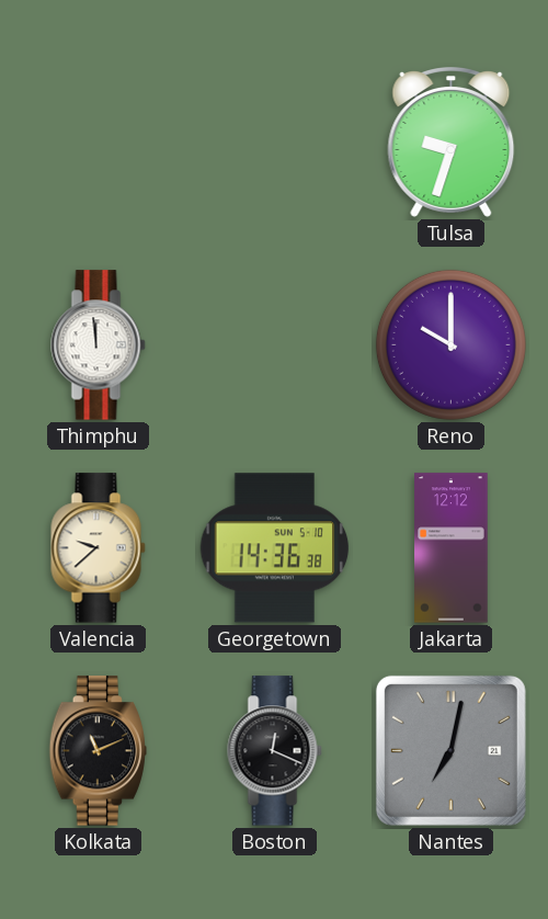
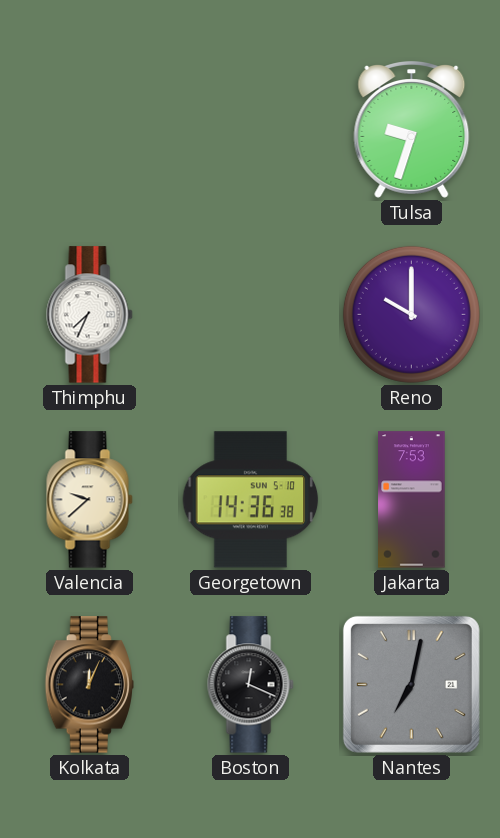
Thimphu: 11:59 -> 7:34 (90, 315)
Jakarta: 12:12 -> 7:53 (412, 500)
Kolkata: 11:11 -> 12:04 (89, 685)
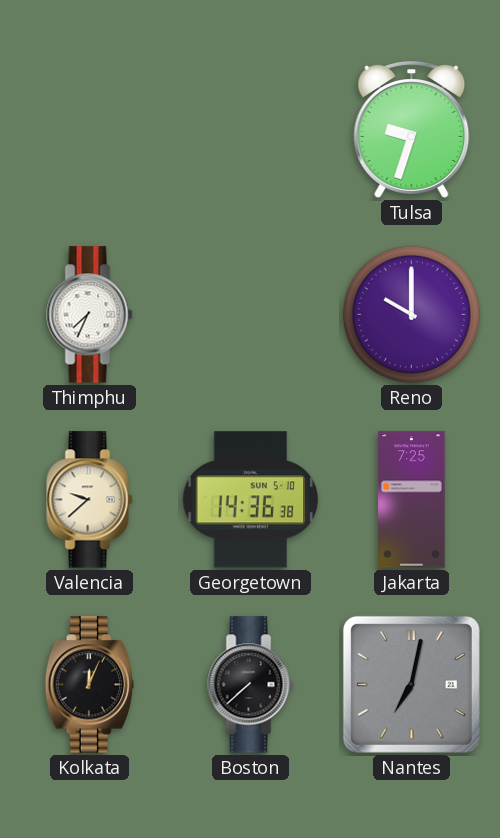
Jakarta: 7:53 -> 7:25 (412, 500)
Boston: 12:19 -> 7:38 (251, 685)
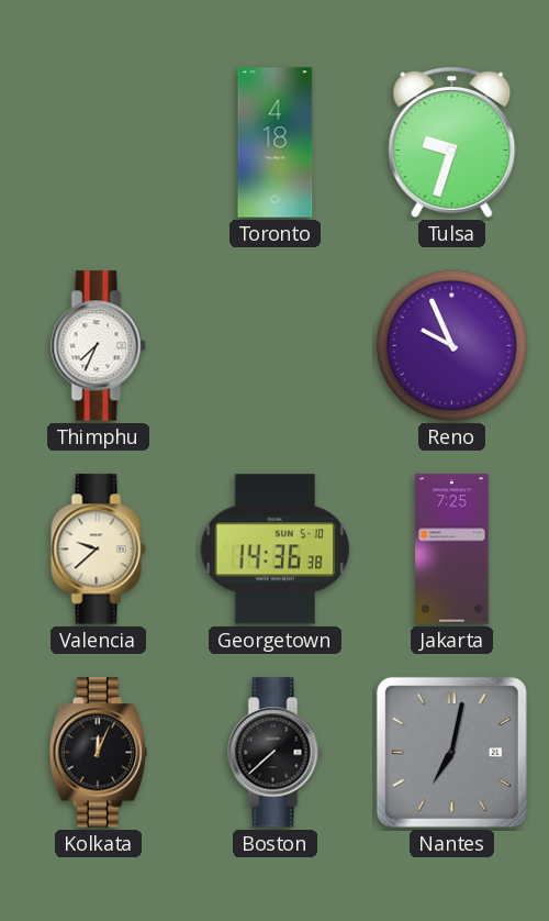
Toronto: none -> 4:18 (276, 143)
Reno: 10:00 -> 9:56 (451, 345)
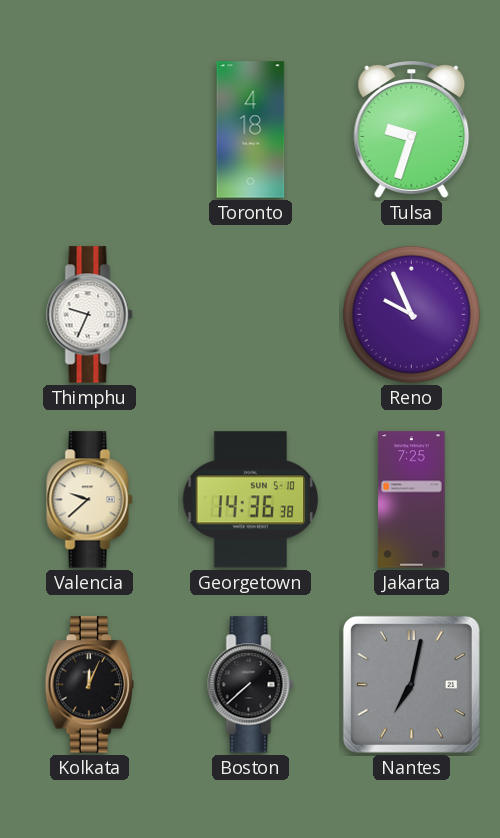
Thimphu: 7:34 -> 9:34 (90, 315)
